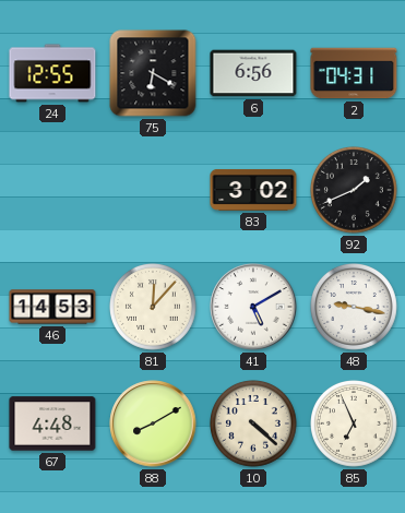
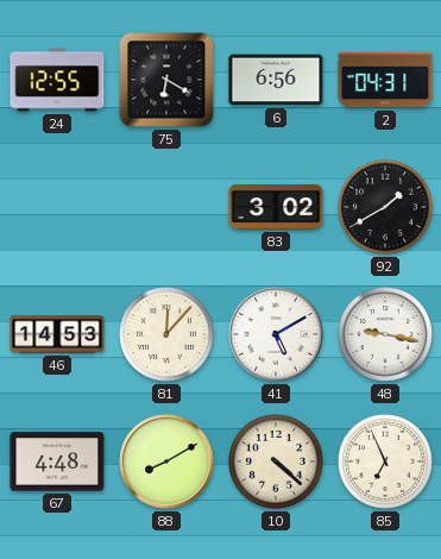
92: 1:41 -> 1:40 (386, 208)
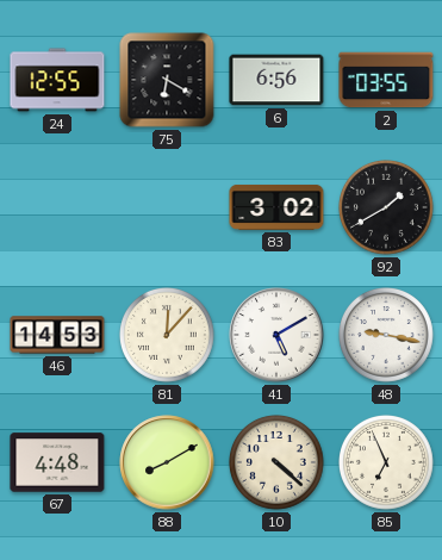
2: 04:31 -> 03:55 (386, 80)
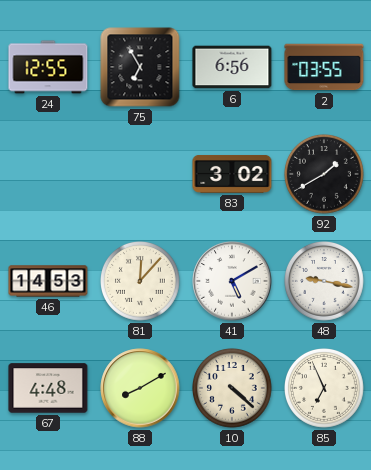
75: 6:20 -> 6:55 (140, 67)
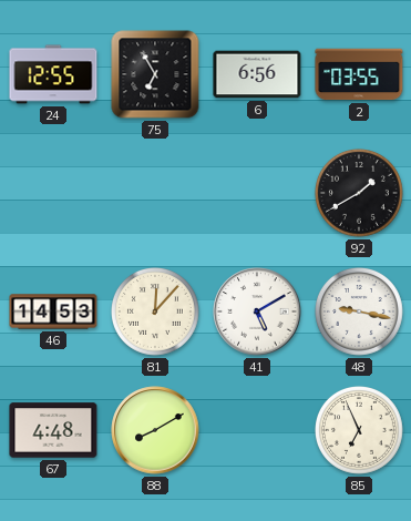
83: 3:02 -> none (232, 174)
10: 4:22 -> none (233, 389)
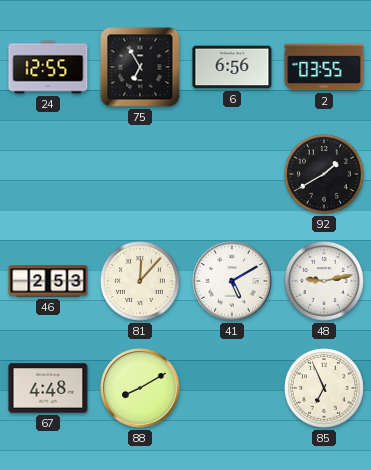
46: 14:53 -> 2:53 (48, 281)
48: 9:17 -> 9:13 (325, 282)
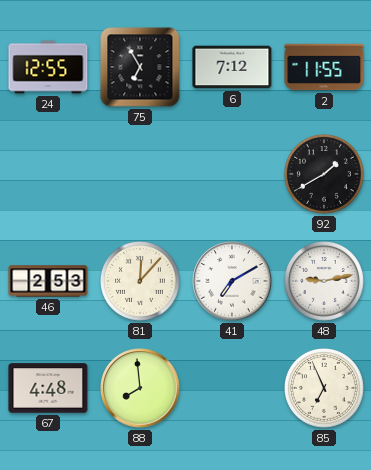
6: 6:56 -> 7:12 (232, 67)
2: 03:55 -> 11:55 (324, 67)
41: 5:10 -> 7:10 (232, 281)
88: 8:10 -> 7:59 (140, 388)
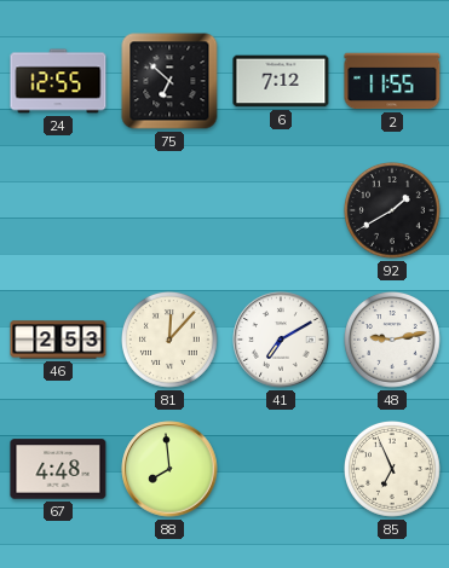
75: 6:55 -> 6:52 (169, 81)
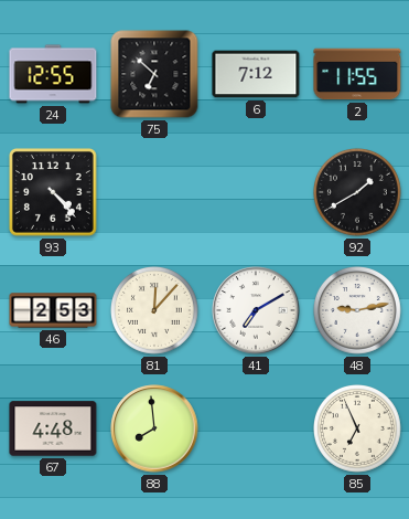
93: none -> 4:23 (53, 192)
